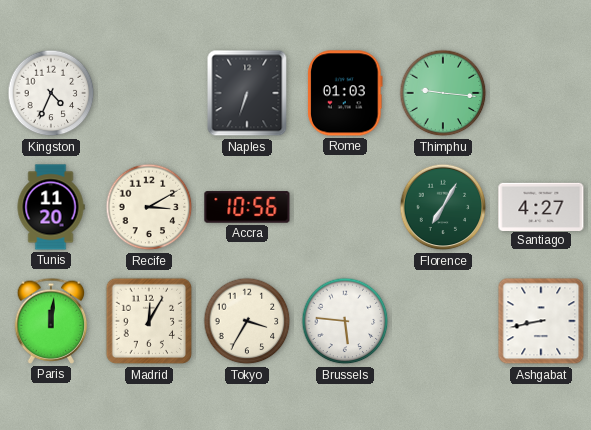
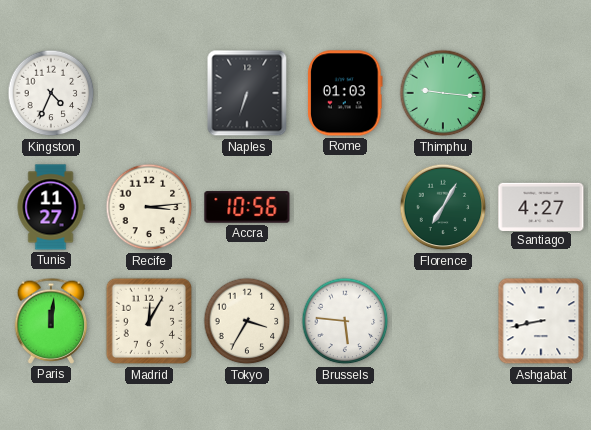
Tunis: 11:20 -> 11:27 (51, 207)
Recife: 3:10 -> 3:14 (149, 207)
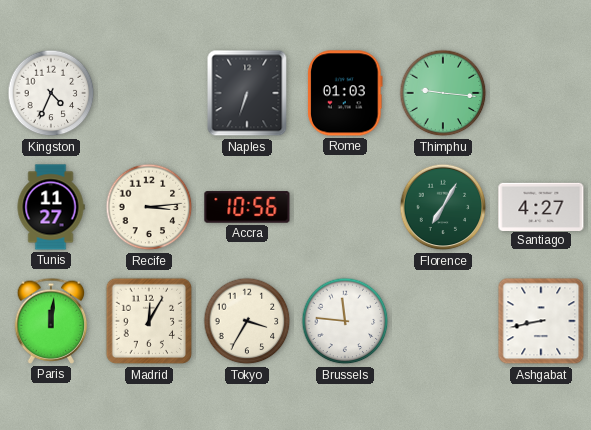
Brussels: 5:46 -> 11:46 (345, 321)
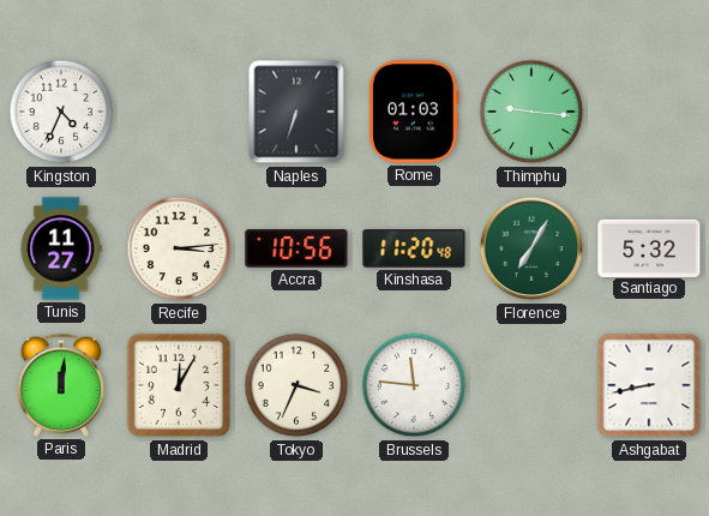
Kinshasa: none -> 11:20 (414, 248)
Santiago: 4:27 -> 5:32 (649, 247)
Tokyo: 3:35 -> 3:34 (296, 385)
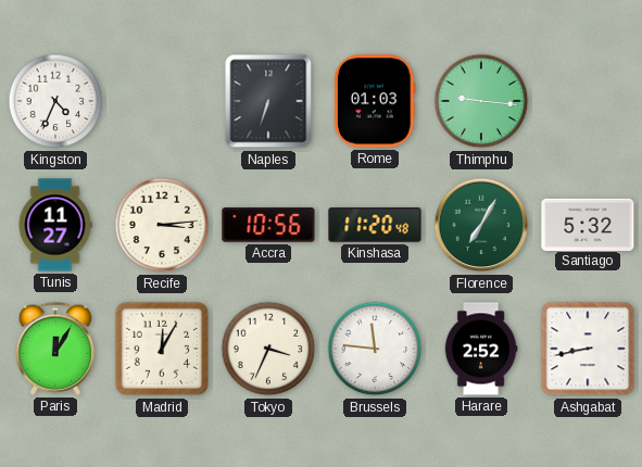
Paris: 12:01 -> 12:05 (55, 349)
Harare: none -> 2:52 (481, 349)
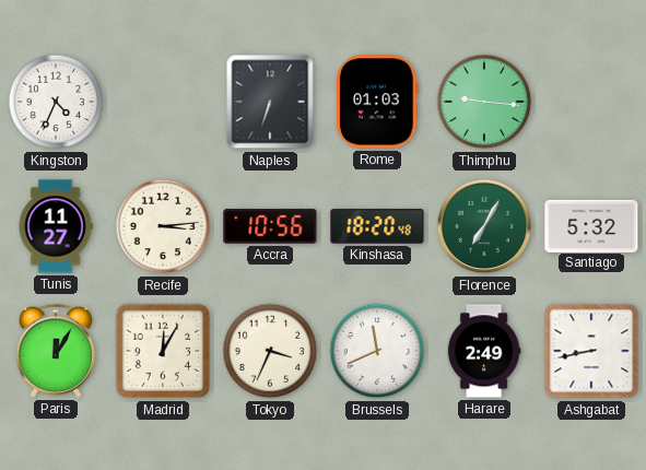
Kinshasa: 11:20 -> 18:20 (377, 226)
Brussels: 11:46 -> 11:41 (377, 351)
Harare: 2:52 -> 2:49 (484, 351)
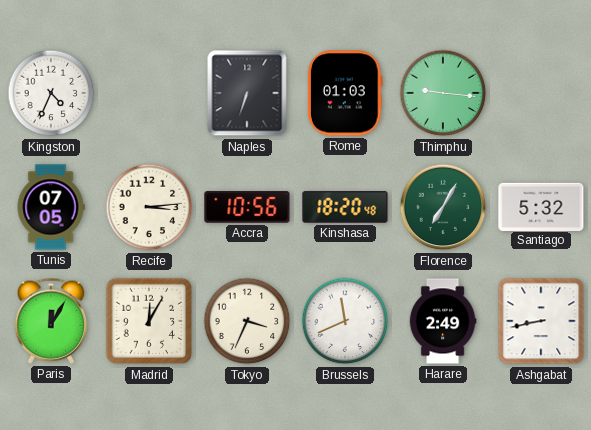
Tunis: 11:27 -> 07:05 (51, 207)
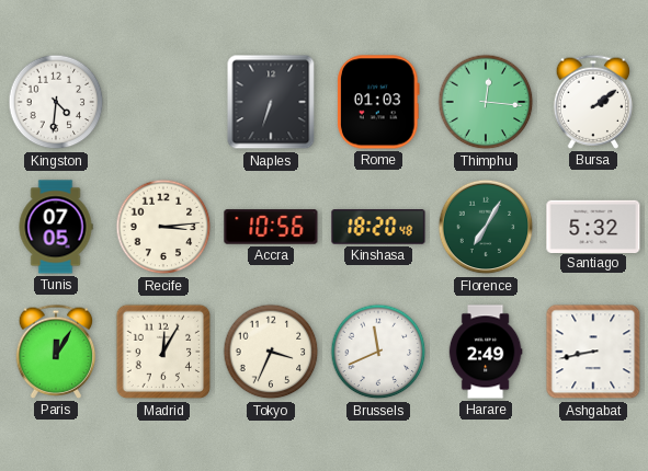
Kingston: 4:34 -> 4:31 (56, 102)
Thimphu: 9:16 -> 12:16 (486, 102)
Bursa: none -> 2:09 (593, 102)
